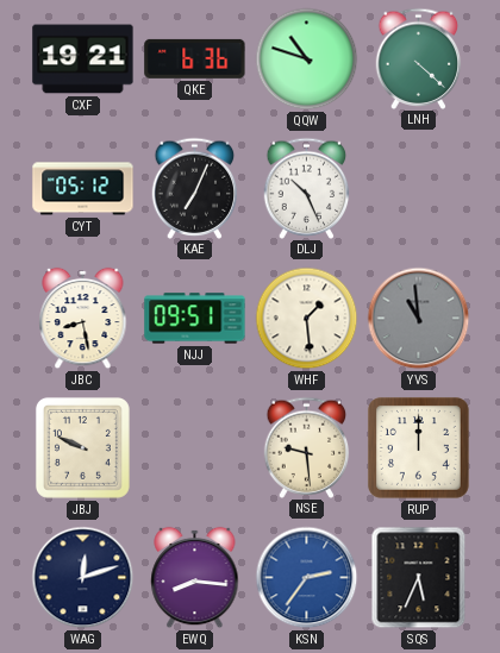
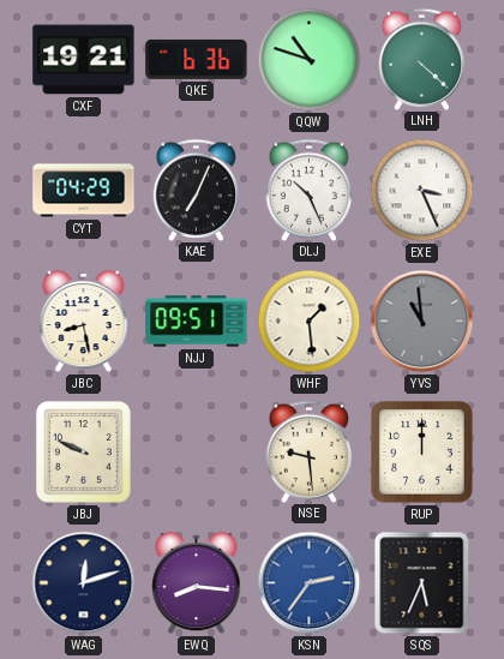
CYT: 05:12 -> 04:29 (84, 191)
EXE: none -> 3:26 (422, 191)
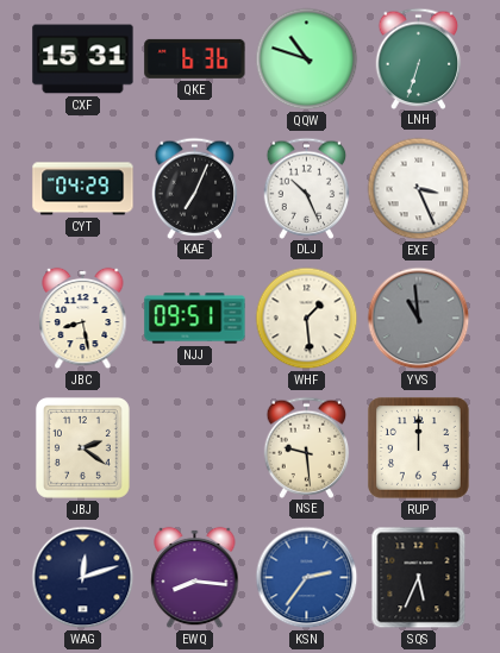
CXF: 19:21 -> 15:31 (83, 59)
LNH: 4:22 -> 6:33 (419, 58)
JBJ: 9:49 -> 2:21 (82, 447)
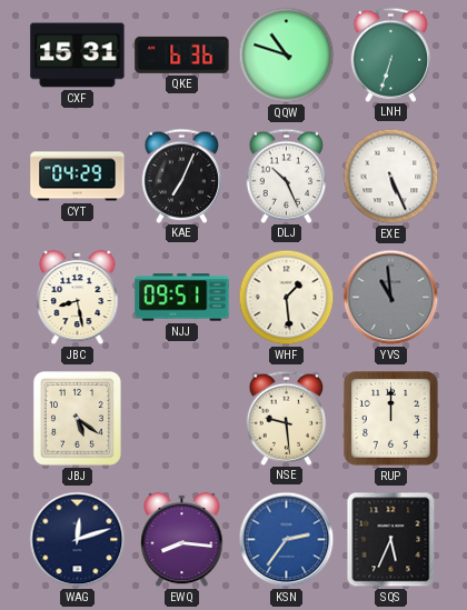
EXE: 3:26 -> 5:26 (391, 177)
JBJ: 2:21 -> 5:21 (77, 418)
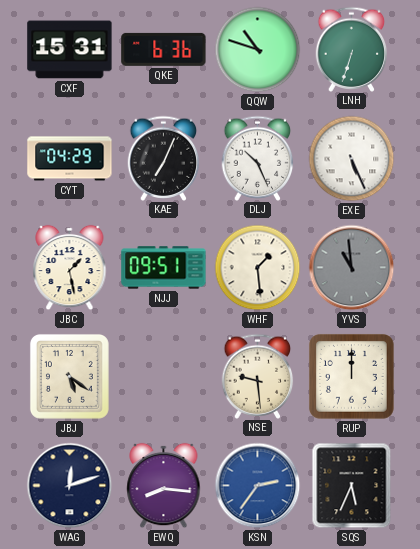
JBC: 8:28 -> 1:28 (70, 268)
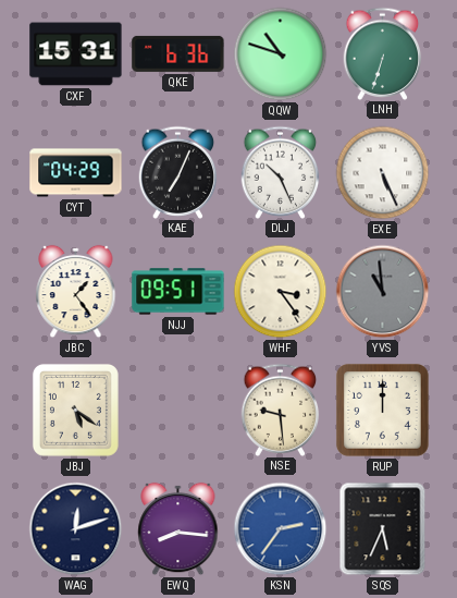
JBC: 1:28 -> 1:24 (76, 292)
WHF: 1:29 -> 3:24 (281, 292)
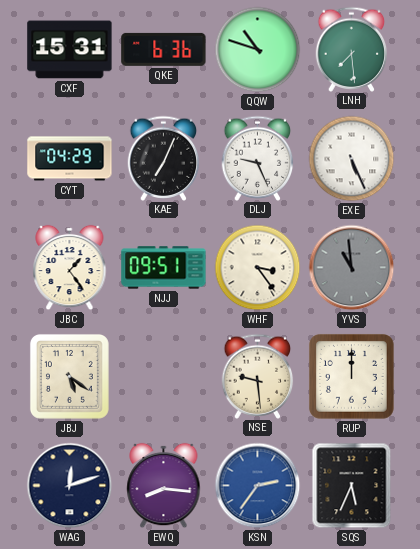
LNH: 6:33 -> 7:29 (352, 49)
DLJ: 10:26 -> 9:26 (258, 158)
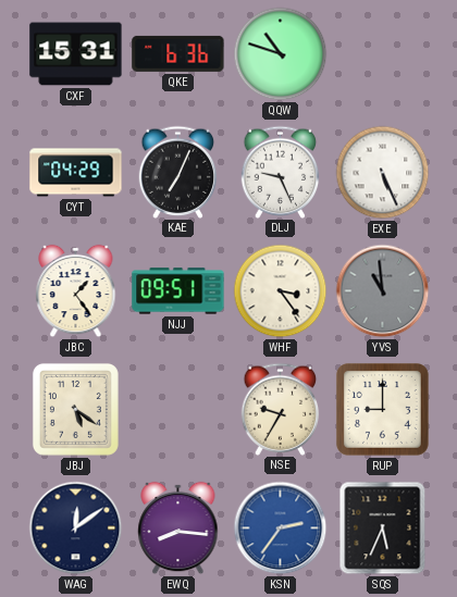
LNH: 7:29 -> none (352, 49)
NSE: 9:29 -> 9:35 (281, 409)
RUP: 12:00 -> 9:00 (382, 409)
WAG: 12:12 -> 12:09 (76, 528)
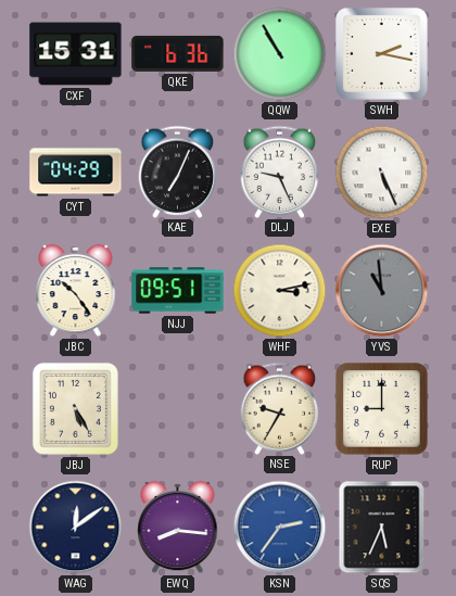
QQW: 10:48 -> 10:55 (280, 54)
SWH: none -> 2:17 (381, 53)
JBC: 1:24 -> 10:24 (76, 291)
WHF: 3:24 -> 3:13 (280, 291)
JBJ: 5:21 -> 5:25 (75, 408)
